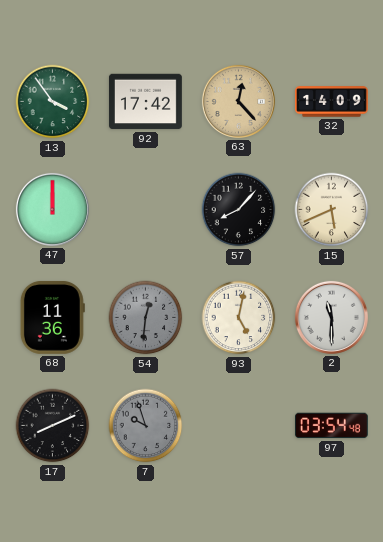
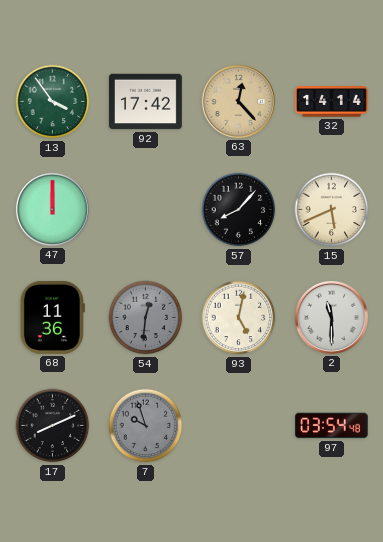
32: 14:09 -> 14:14 (332, 102)
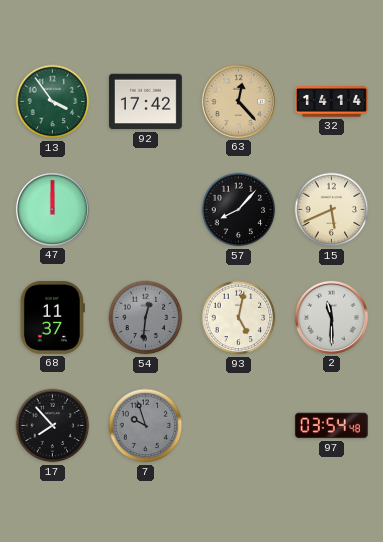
68: 11:36 -> 11:37 (52, 317)
17: 8:11 -> 7:53 (53, 426)
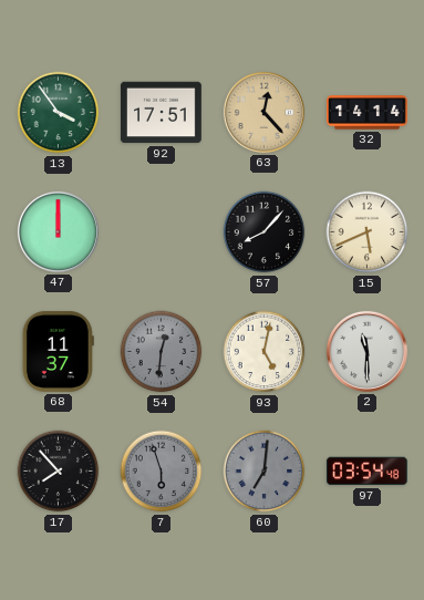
92: 17:42 -> 17:51 (162, 113)
7: 9:57 -> 5:57 (162, 472)
60: none -> 7:01 (265, 472)
